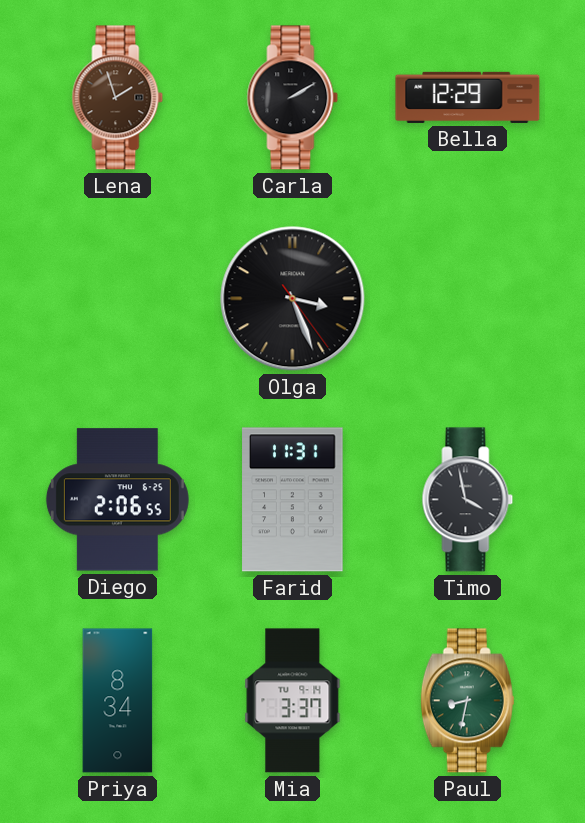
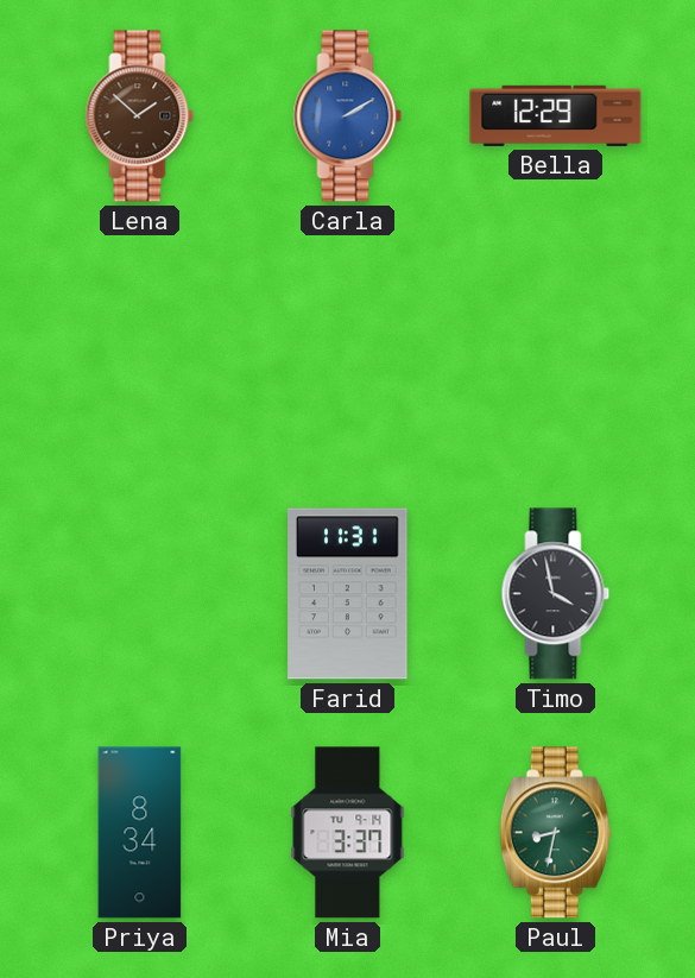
Lena: 1:57 -> 1:52 (140, 116)
Carla dial: black -> blue (348, 116)
Olga: 3:26 -> none (293, 299)
Diego: 2:06 -> none (117, 500)
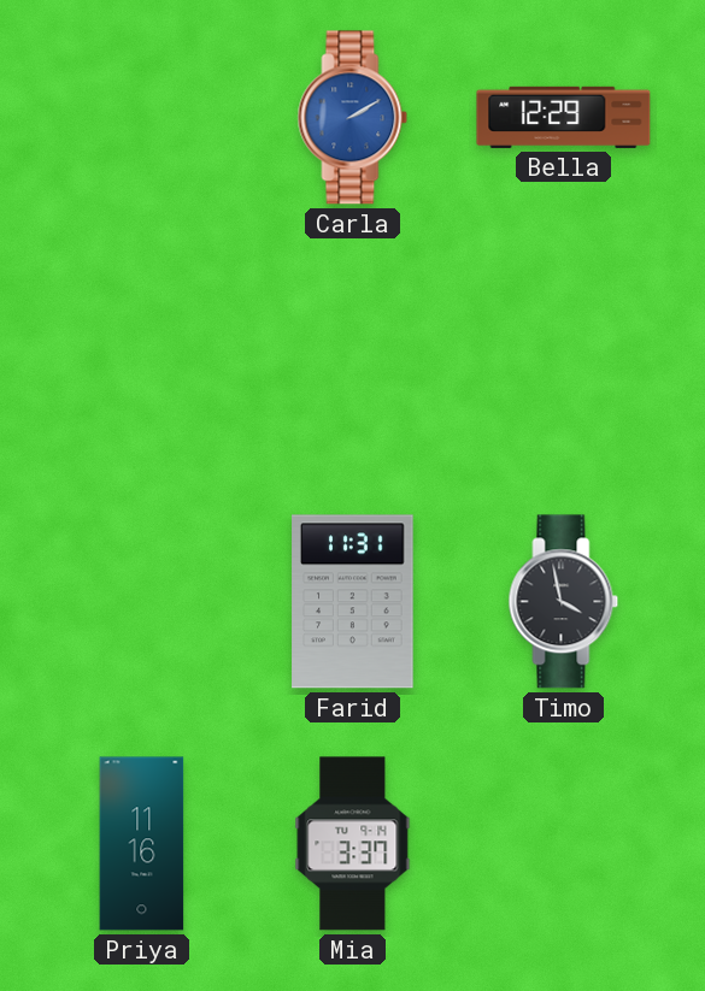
Lena: 1:52 -> none (140, 116)
Priya: 8:34 -> 11:16 (142, 844)
Paul: 8:32 -> none (555, 833)
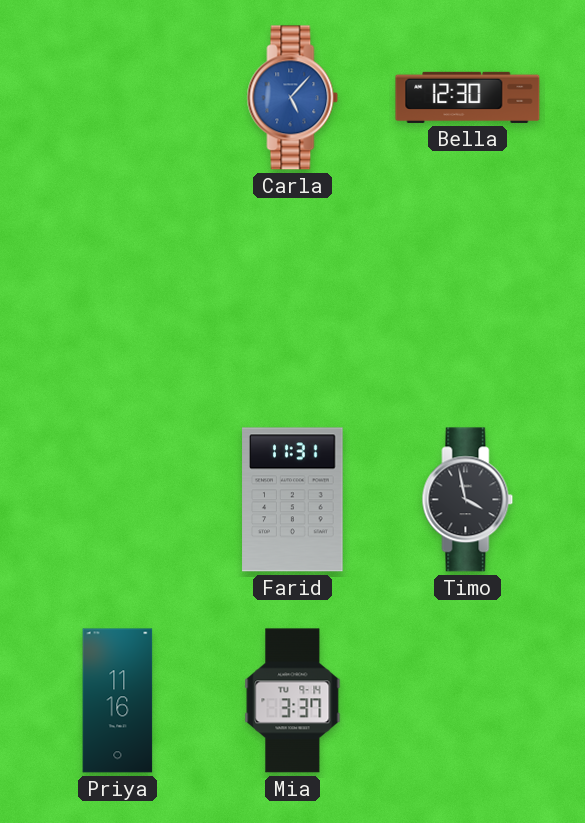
Carla: 2:10 -> 5:07 (293, 98)
Bella: 12:29 -> 12:30 (468, 97)
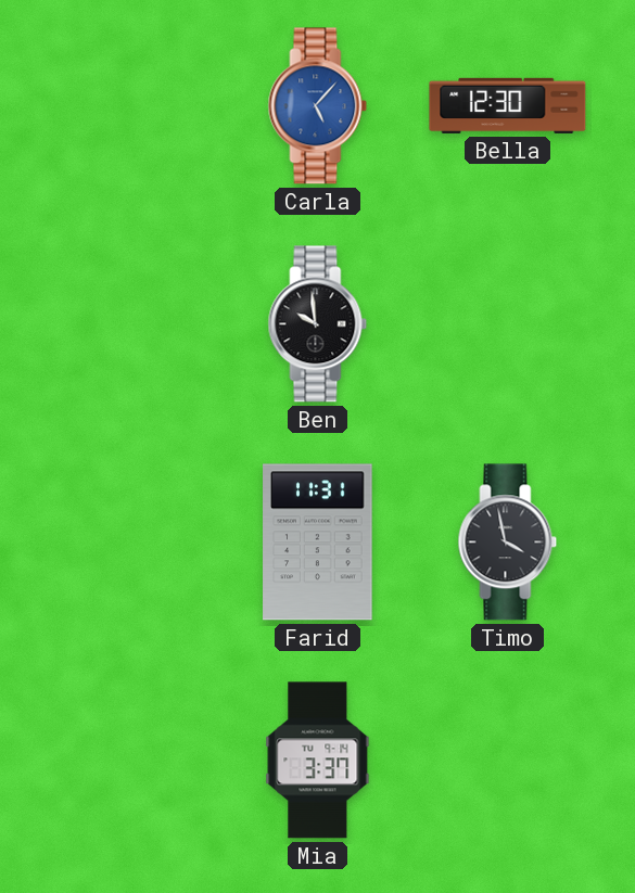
Ben: none -> 9:59 (318, 324)
Priya: 11:16 -> none (118, 701)
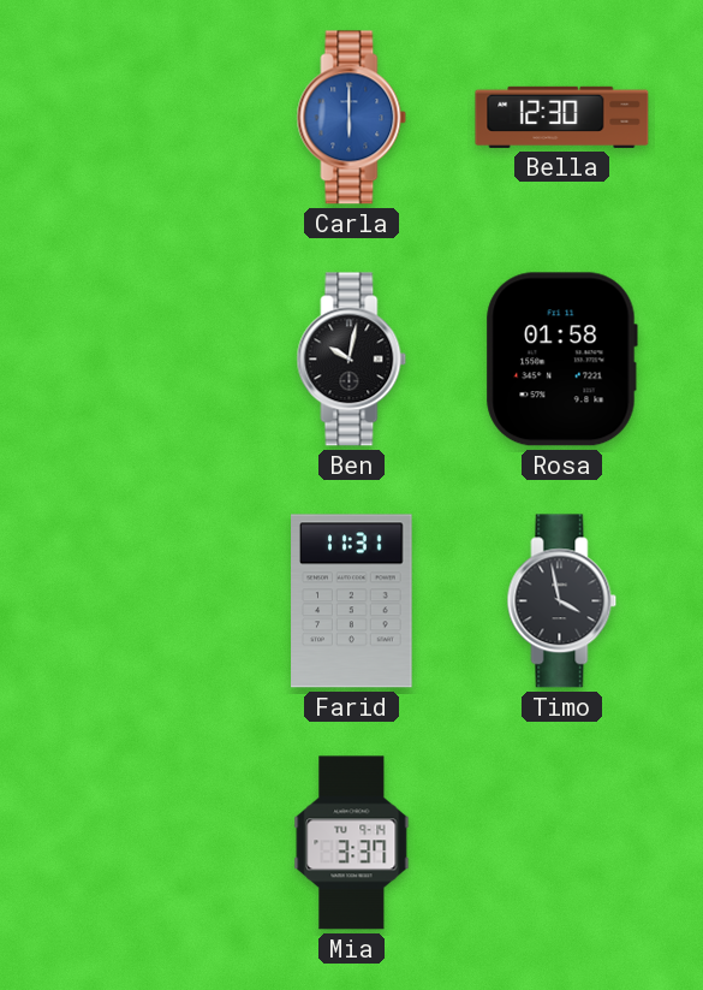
Carla: 5:07 -> 6:00 (352, 118)
Ben: 9:59 -> 10:02 (352, 360)
Rosa: none -> 01:58 (561, 360)
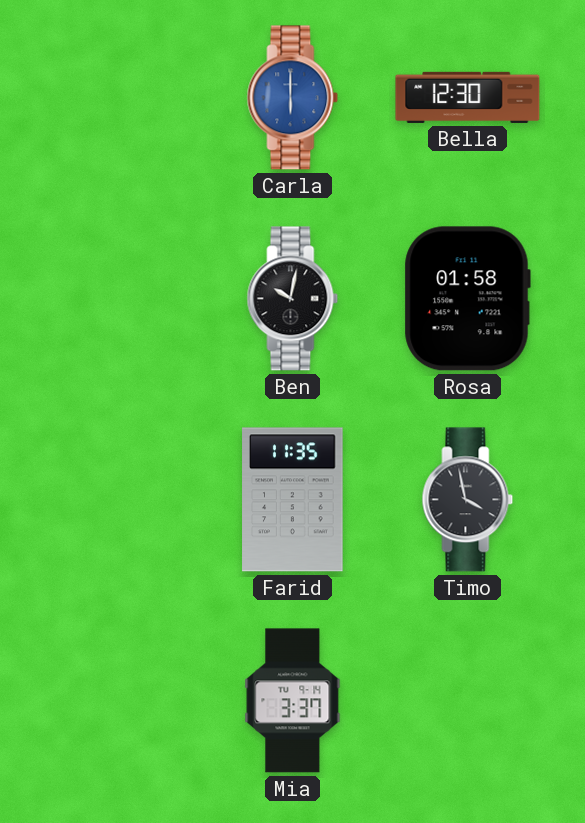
Farid: 11:31 -> 11:35 (293, 500)
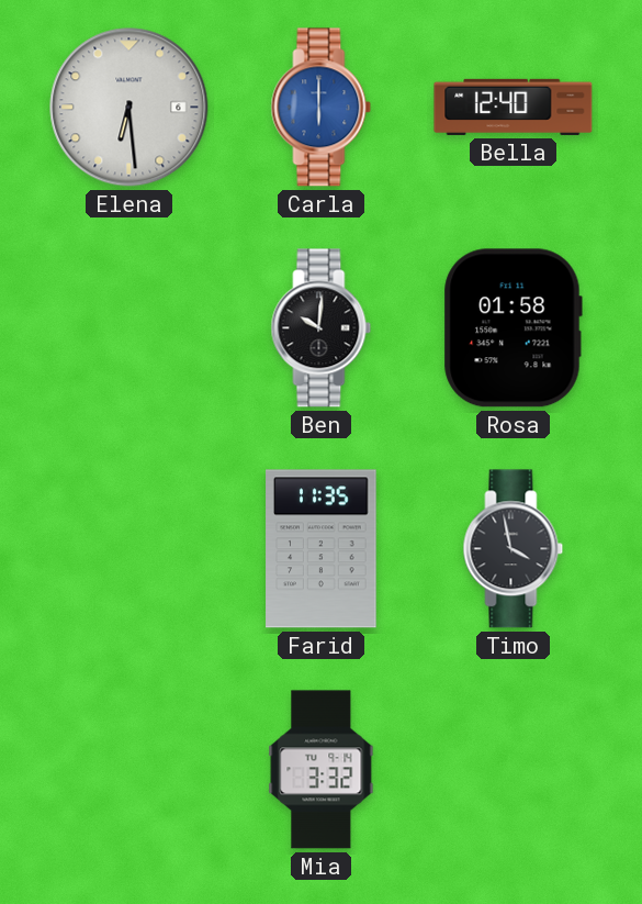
Elena: none -> 6:29 (129, 108)
Bella: 12:30 -> 12:40 (514, 107)
Ben: 10:02 -> 10:01 (322, 328)
Mia: 3:37 -> 3:32 (322, 770)
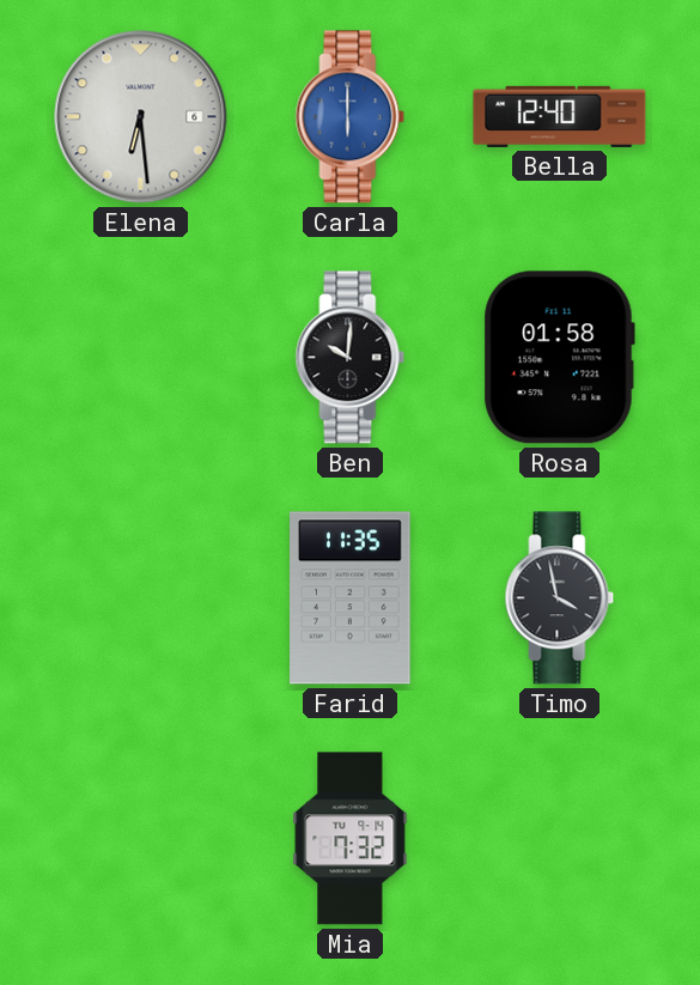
Mia: 3:32 -> 7:32 (351, 839)
